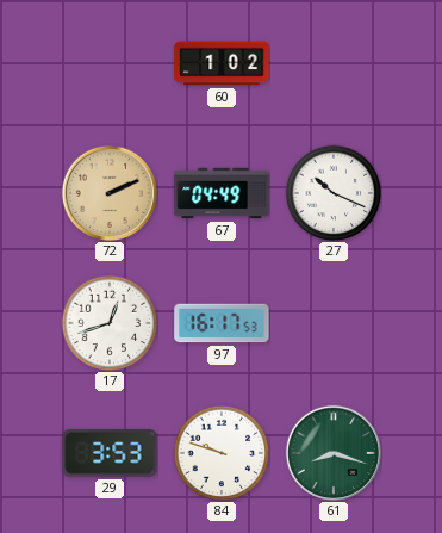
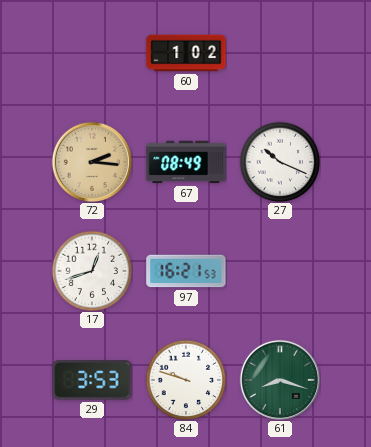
72: 2:11 -> 2:16 (91, 161)
67: 04:49 -> 08:49 (186, 162)
97: 16:17 -> 16:21 (186, 271)
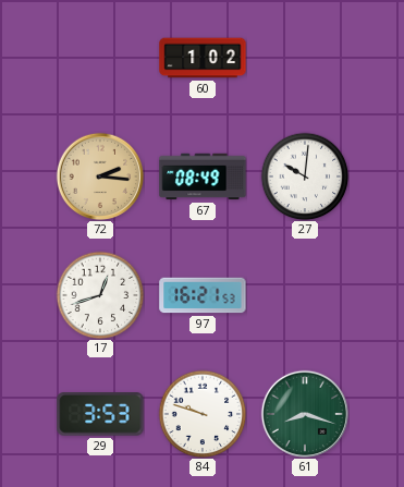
27: 10:19 -> 10:01 (305, 176)
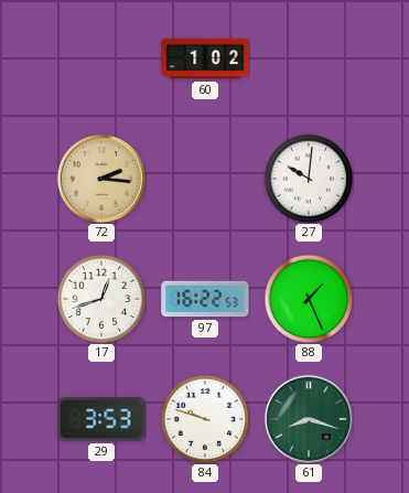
67: 08:49 -> none (203, 176)
97: 16:21 -> 16:22 (205, 299)
88: none -> 1:26 (309, 299)
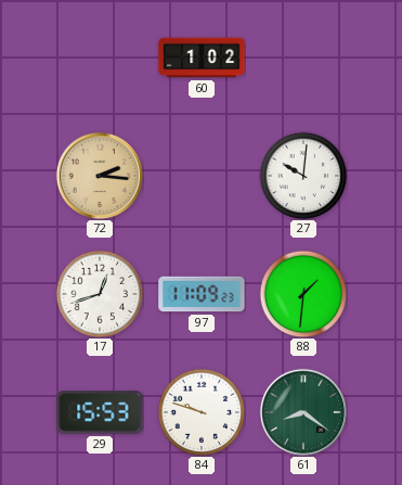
97: 16:22 -> 11:09 (202, 294)
88: 1:26 -> 1:31 (303, 294)
29: 3:53 -> 15:53 (100, 413)
61: 8:18 -> 8:21 (302, 411)
